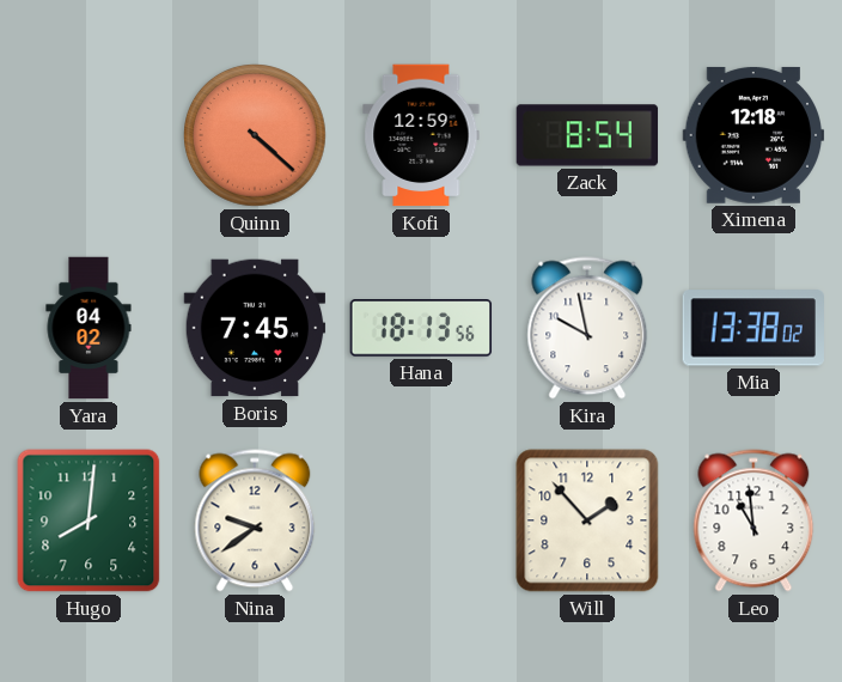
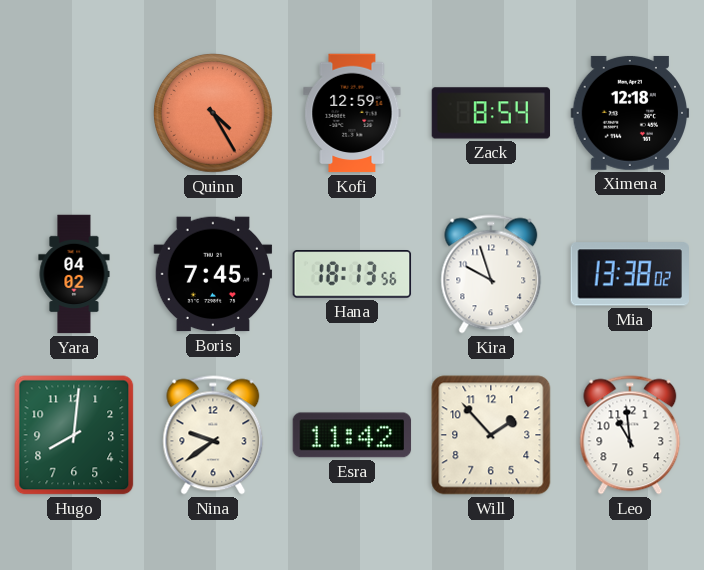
Quinn: 4:22 -> 4:25 (213, 113)
Kira: 9:58 -> 9:57 (491, 274)
Esra: none -> 11:42 (352, 435)
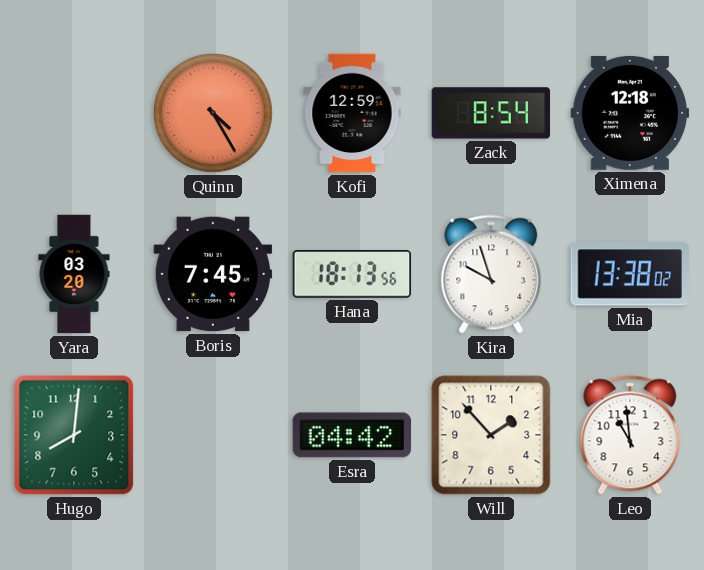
Yara: 04:02 -> 03:20 (74, 274)
Nina: 9:39 -> none (213, 435)
Esra: 11:42 -> 04:42 (352, 435)
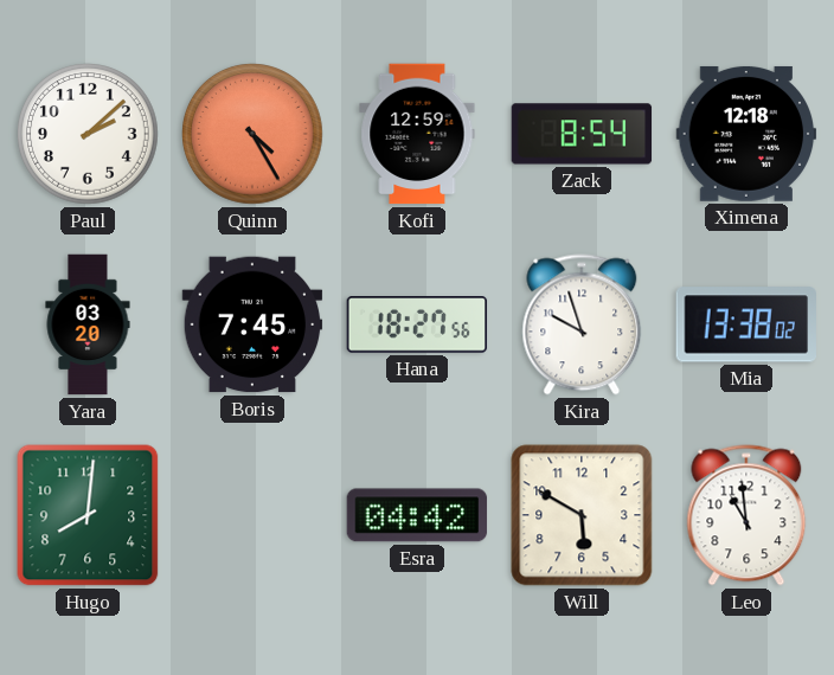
Paul: none -> 2:08 (88, 134)
Hana: 18:13 -> 18:27 (417, 324)
Will: 1:53 -> 5:50 (582, 515)
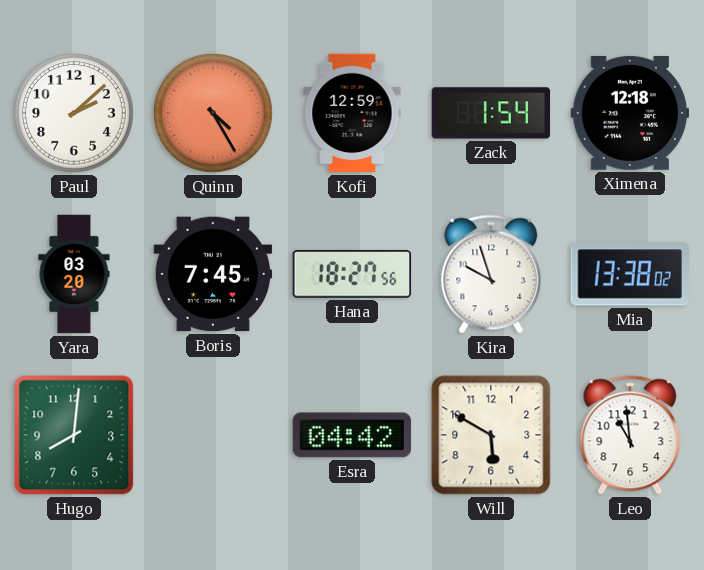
Zack: 8:54 -> 1:54 (491, 113)
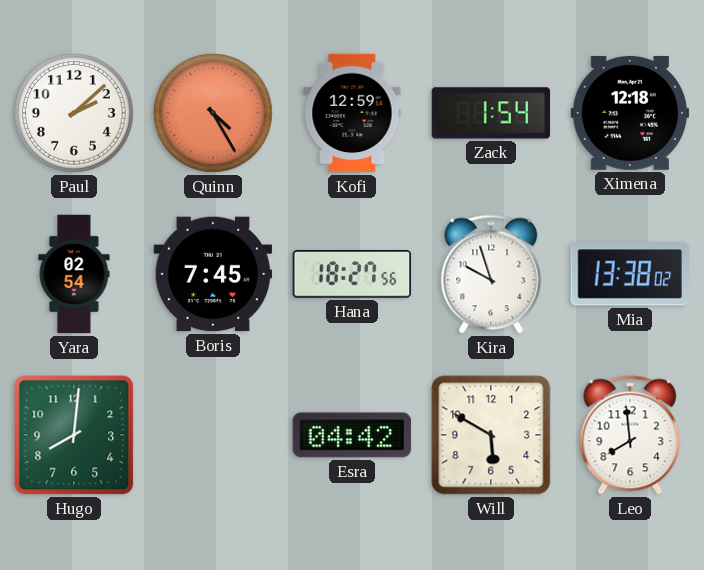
Yara: 03:20 -> 02:54 (74, 274)
Leo: 10:59 -> 7:59 (630, 435)
